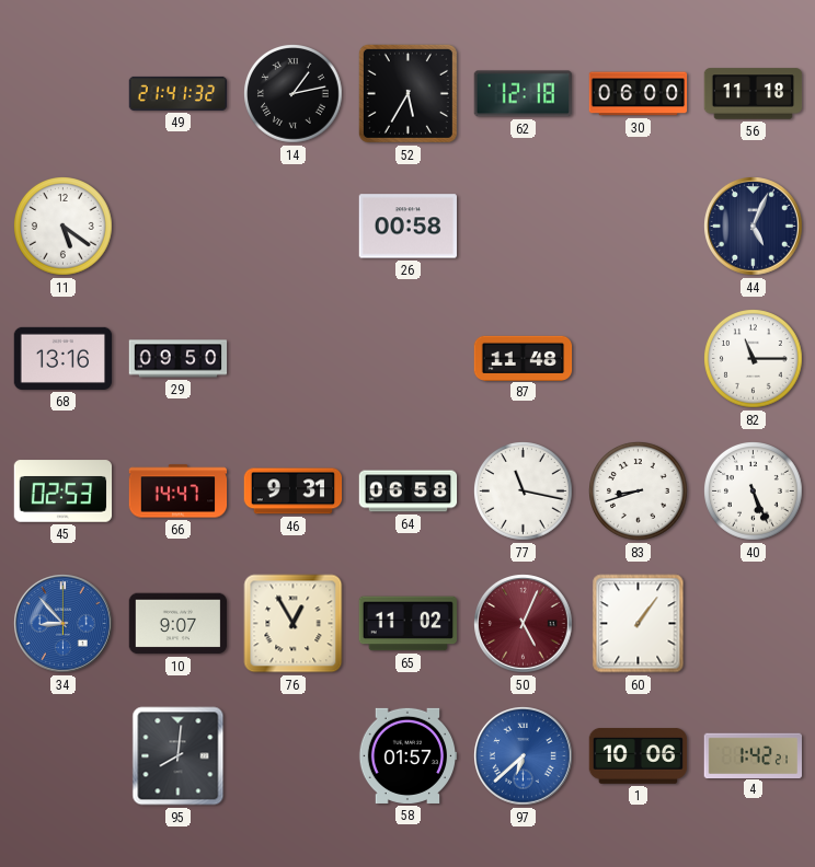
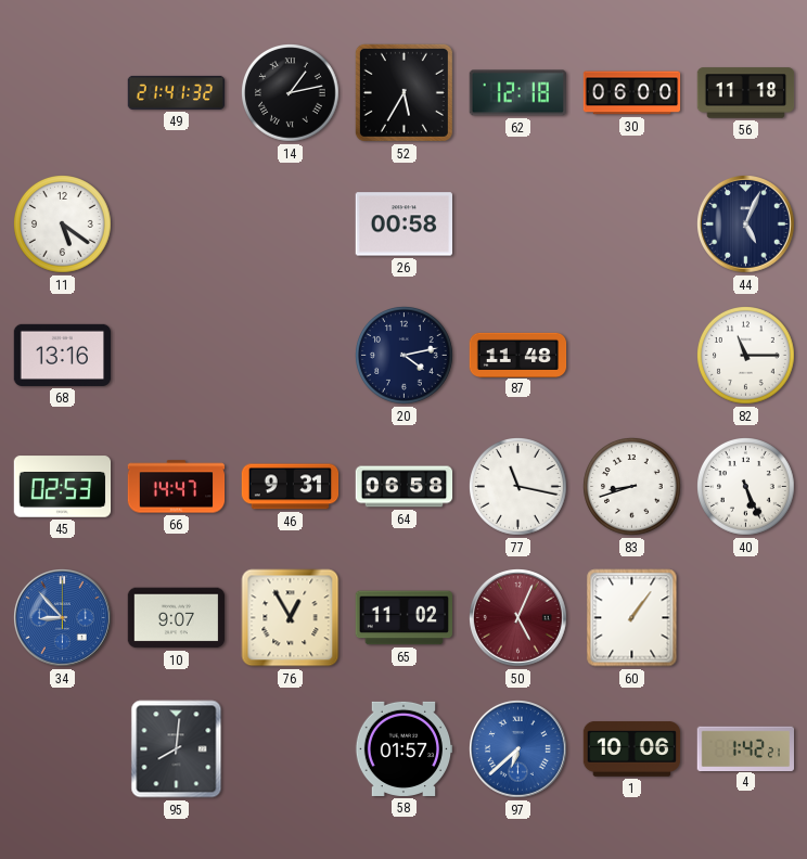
29: 09:50 -> none (179, 359)
20: none -> 4:13 (405, 356)
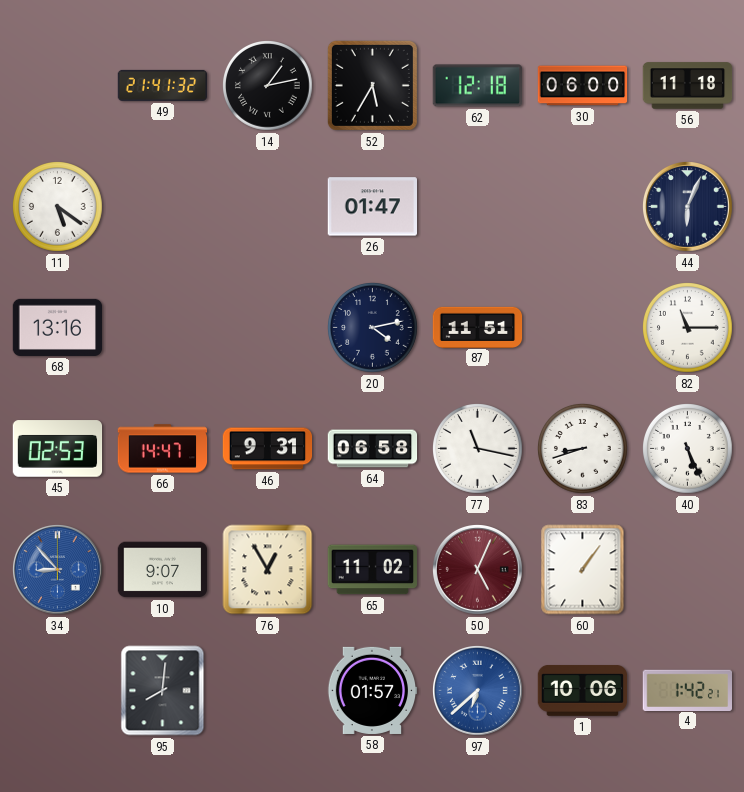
26: 00:58 -> 01:47 (372, 207)
44: 5:04 -> 6:04 (688, 207)
87: 11:48 -> 11:51 (478, 327)
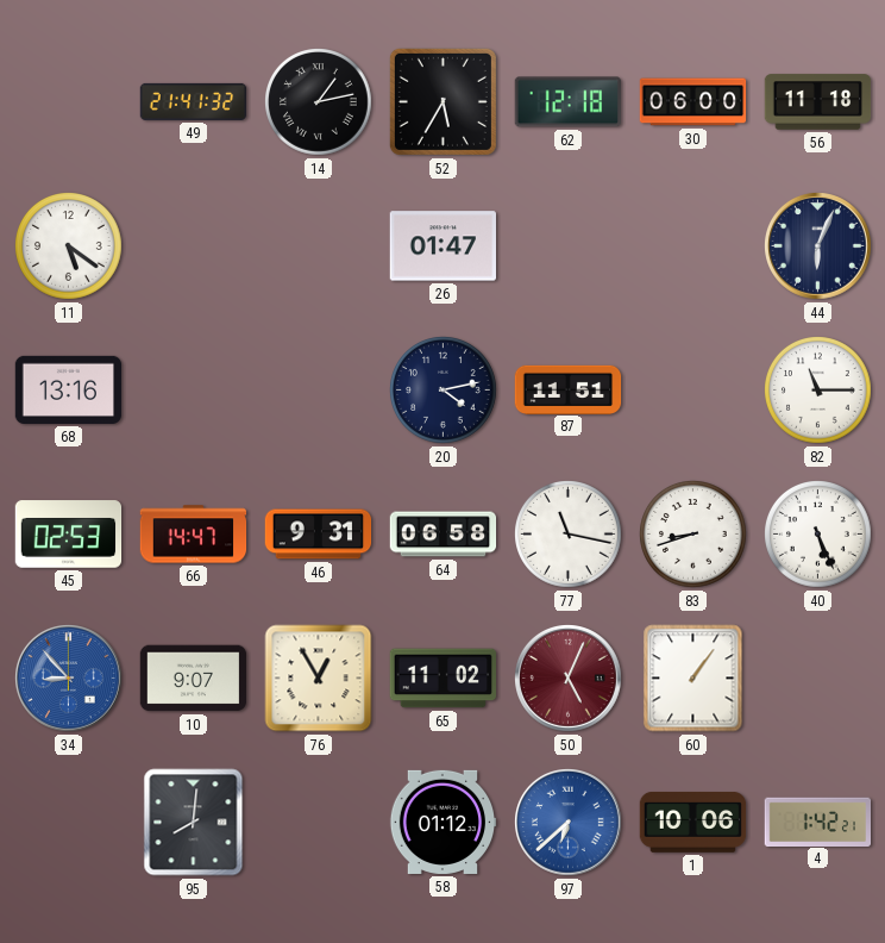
58: 01:57 -> 01:12 (442, 822)
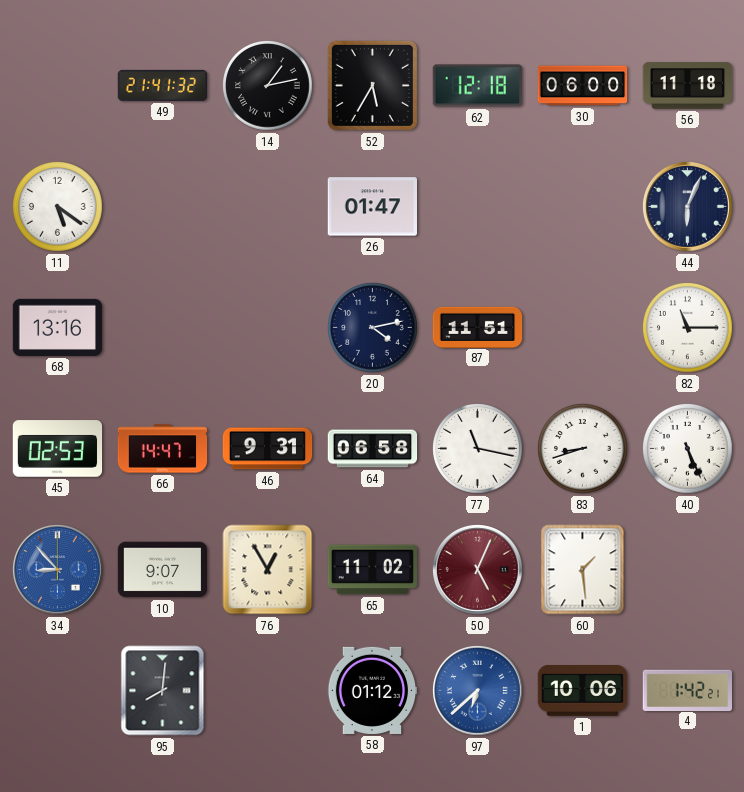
60: 1:06 -> 1:29 (583, 570)
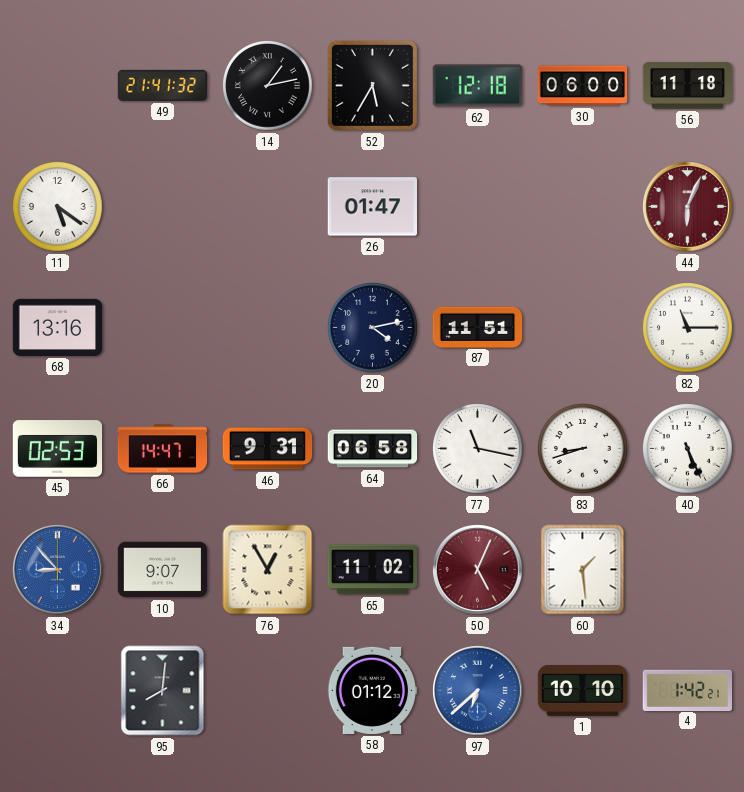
44 dial: navy -> burgundy (688, 207)
1: 10:06 -> 10:10 (583, 691)
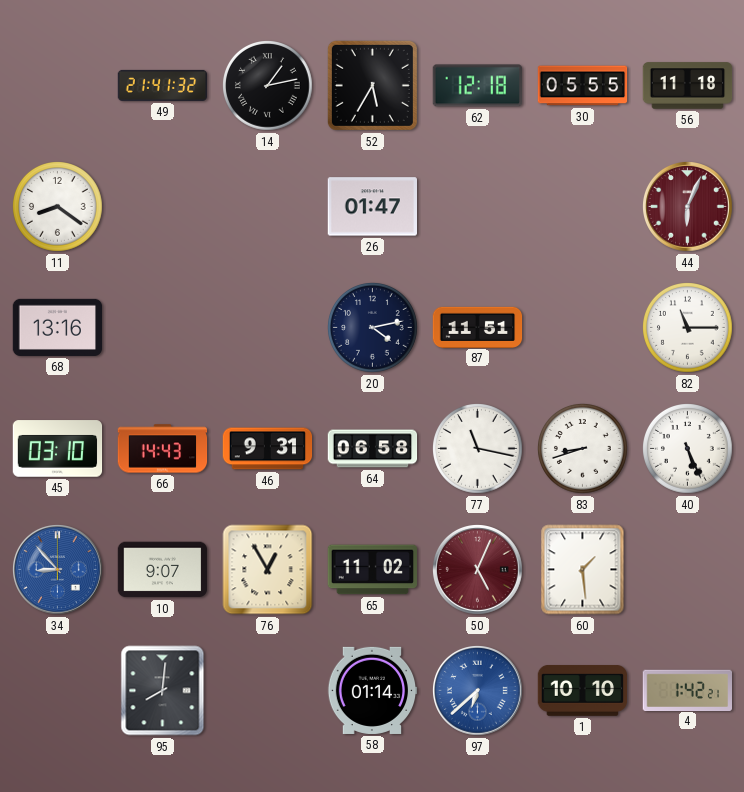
30: 06:00 -> 05:55 (583, 86)
11: 5:21 -> 8:21 (58, 207)
45: 02:53 -> 03:10 (58, 449)
66: 14:47 -> 14:43 (163, 449)
58: 01:12 -> 01:14 (372, 690)
